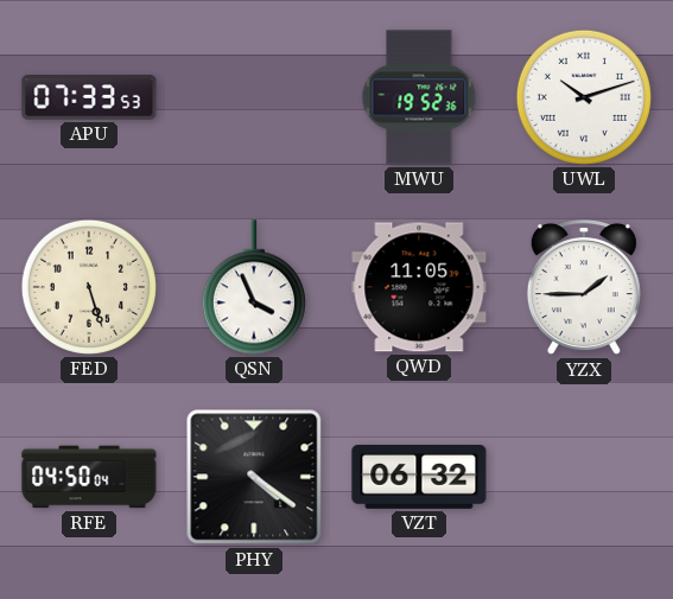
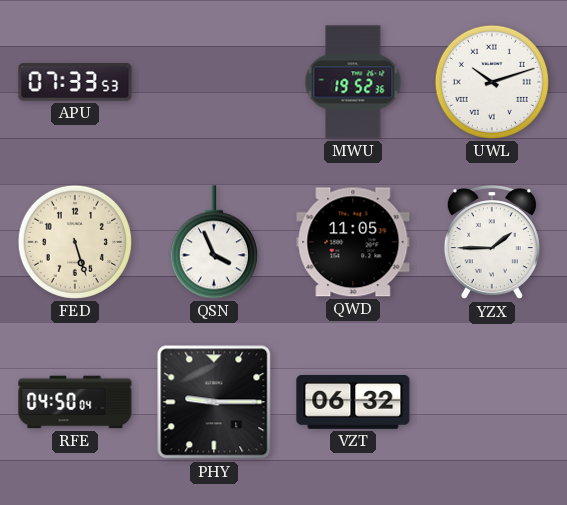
PHY: 4:21 -> 9:15 (214, 402)
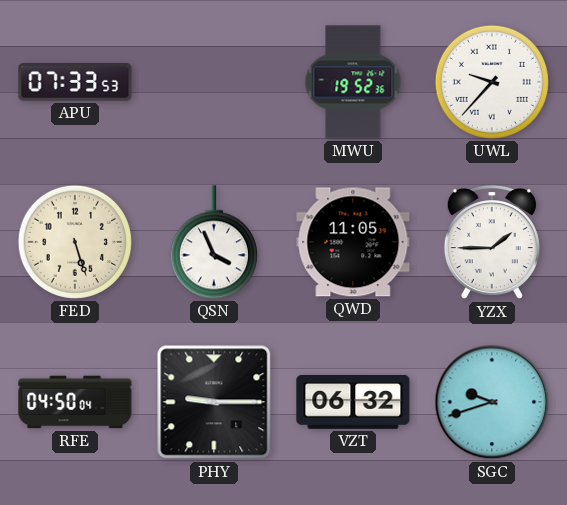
UWL: 10:12 -> 9:37 (492, 82)
SGC: none -> 9:42 (492, 402)
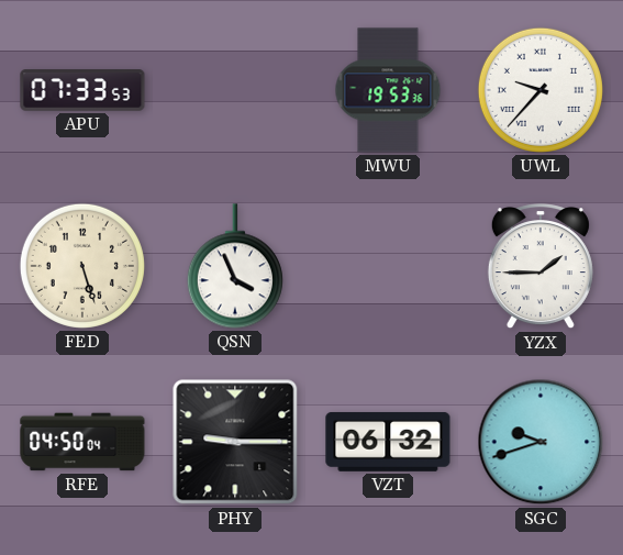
MWU: 19:52 -> 19:53 (388, 90)
QWD: 11:05 -> none (353, 242)
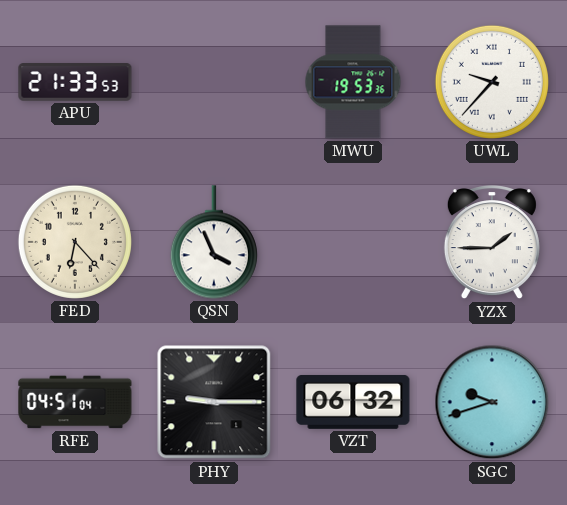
APU: 07:33 -> 21:33 (75, 82)
FED: 5:27 -> 6:23 (75, 242)
RFE: 04:50 -> 04:51 (75, 402)
